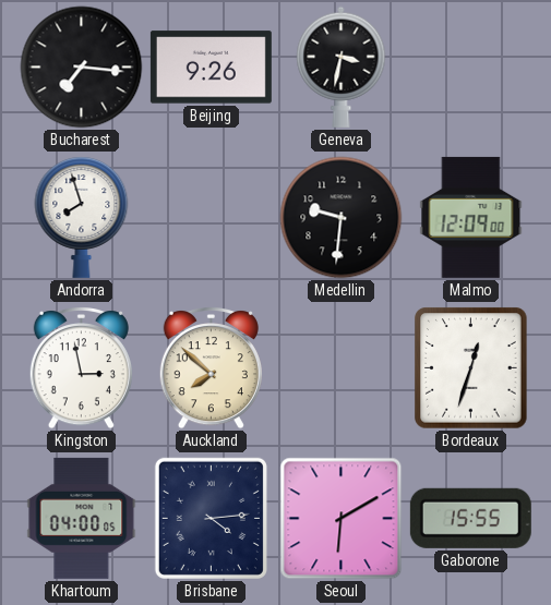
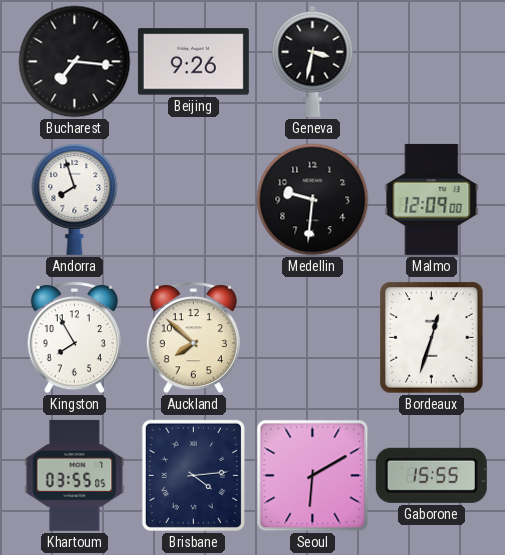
Kingston: 2:58 -> 7:55 (74, 338)
Khartoum: 04:00 -> 03:55 (75, 475)
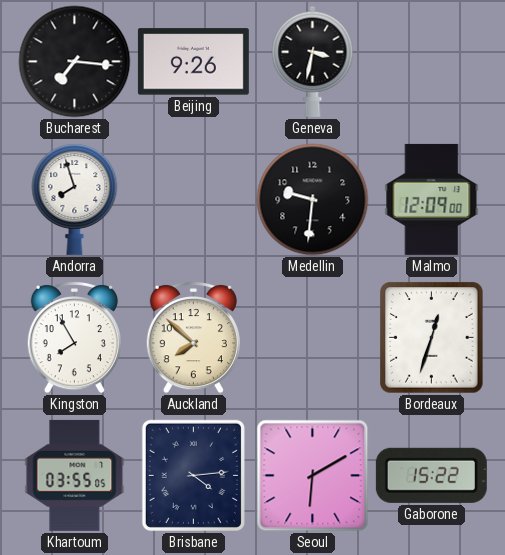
Gaborone: 15:55 -> 15:22 (431, 475)
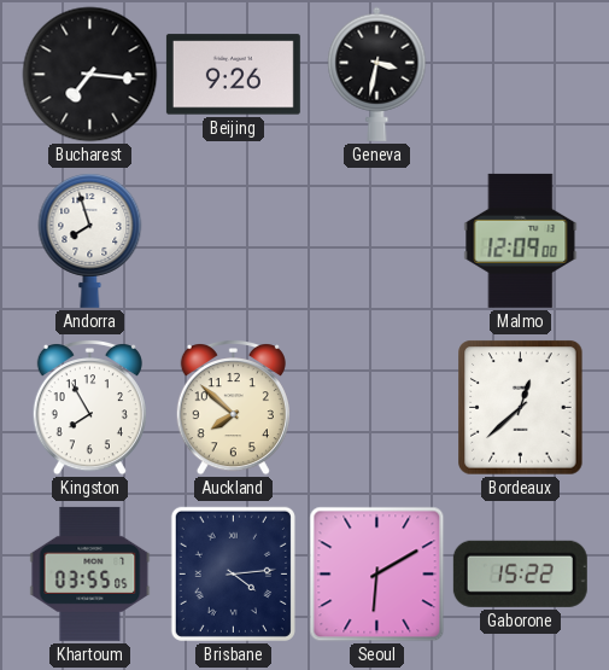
Medellin: 9:31 -> none (313, 200)
Bordeaux: 12:33 -> 12:38 (521, 408)
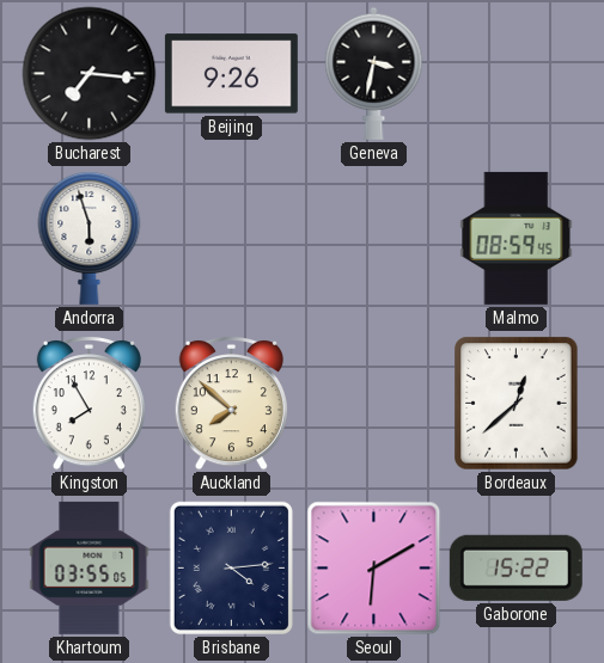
Andorra: 7:57 -> 5:57 (90, 239)
Malmo: 12:09 -> 08:59 (517, 238)
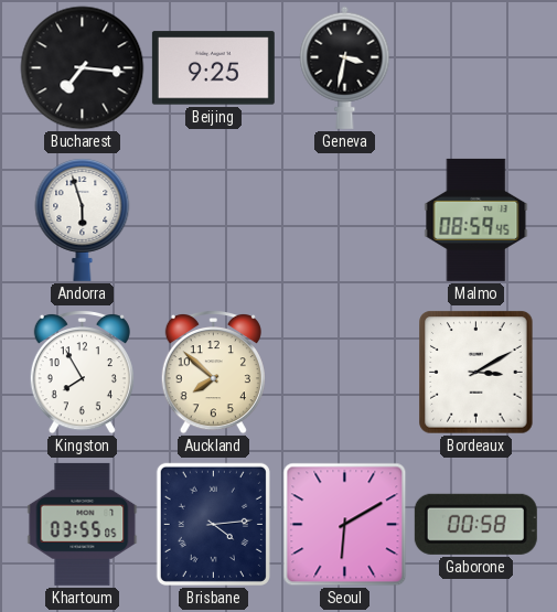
Beijing: 9:26 -> 9:25 (213, 68)
Bordeaux: 12:38 -> 3:10 (476, 373)
Gaborone: 15:22 -> 00:58 (475, 524)
